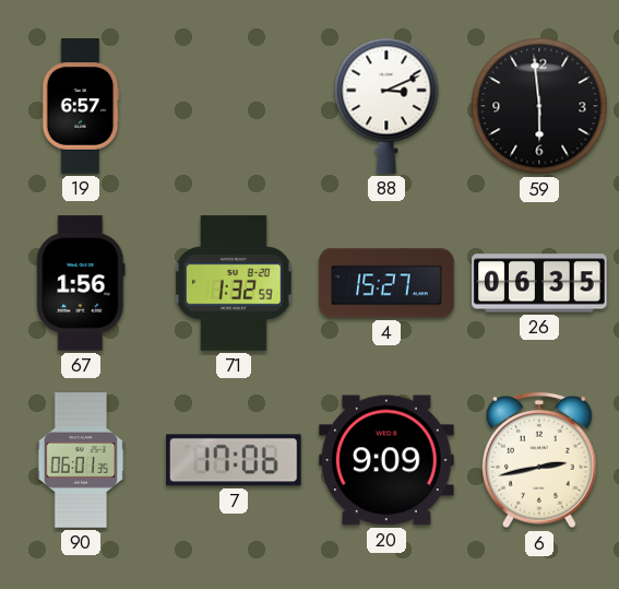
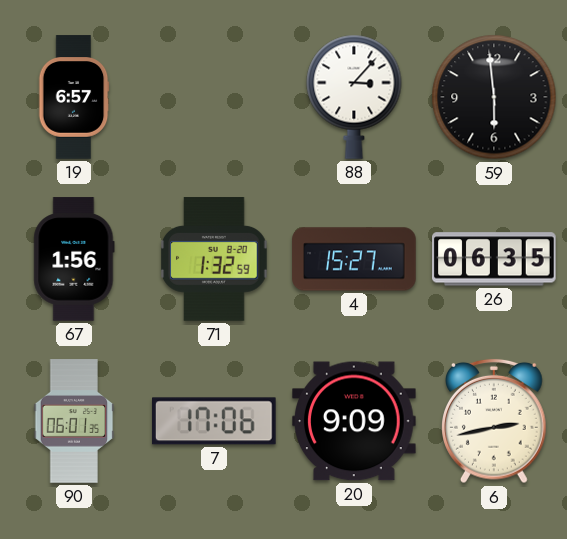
88: 3:11 -> 3:07 (354, 97)
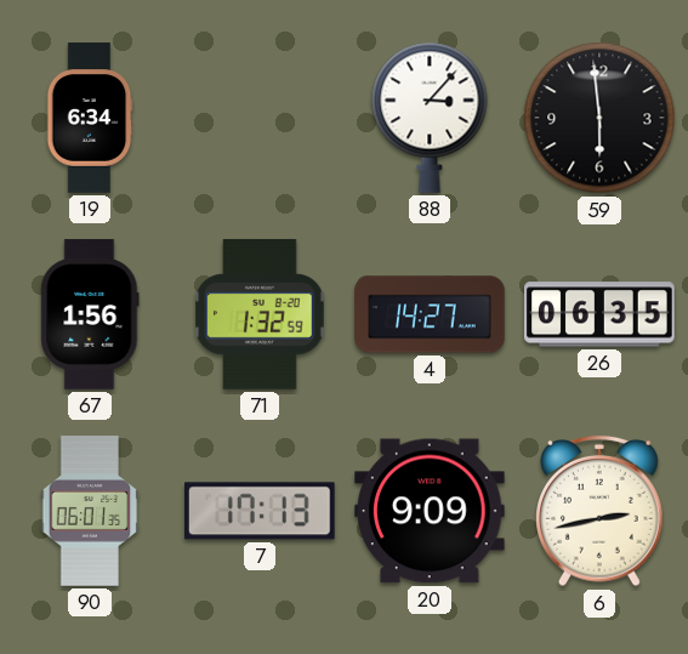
19: 6:57 -> 6:34 (90, 118)
4: 15:27 -> 14:27 (430, 314)
7: 17:06 -> 17:13 (261, 511)
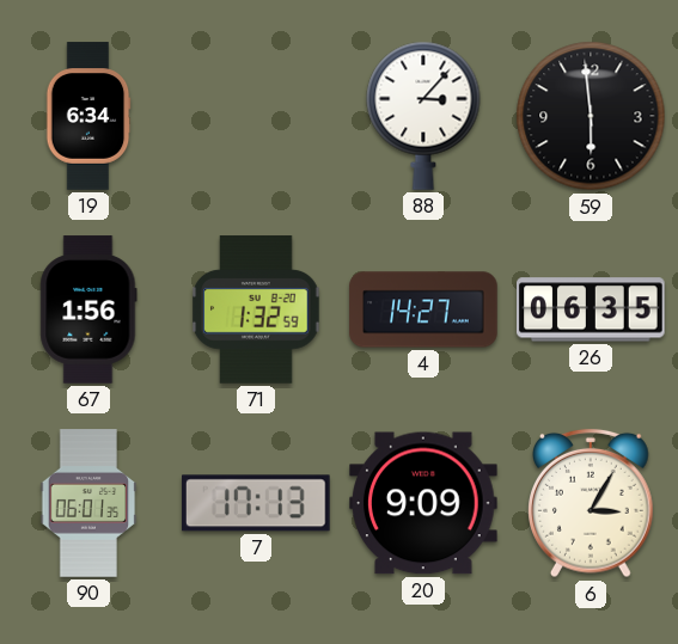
6: 2:43 -> 3:05 (592, 503)
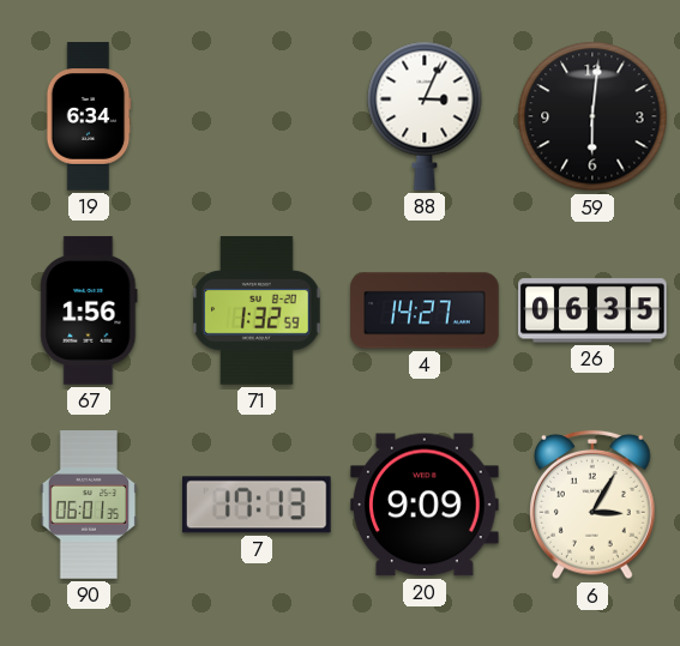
88: 3:07 -> 3:04 (425, 116)
59: 5:59 -> 6:01 (592, 116)
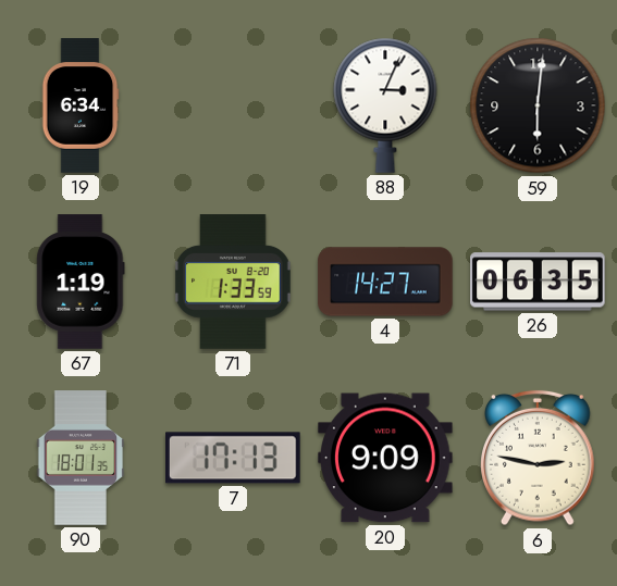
67: 1:56 -> 1:19 (81, 282)
71: 1:32 -> 1:33 (233, 282)
90: 06:01 -> 18:01 (81, 458)
6: 3:05 -> 2:47 (539, 458)
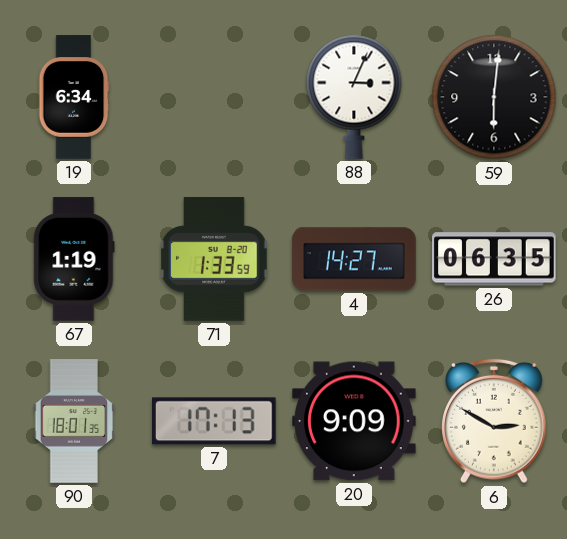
6: 2:47 -> 2:50 (495, 421)
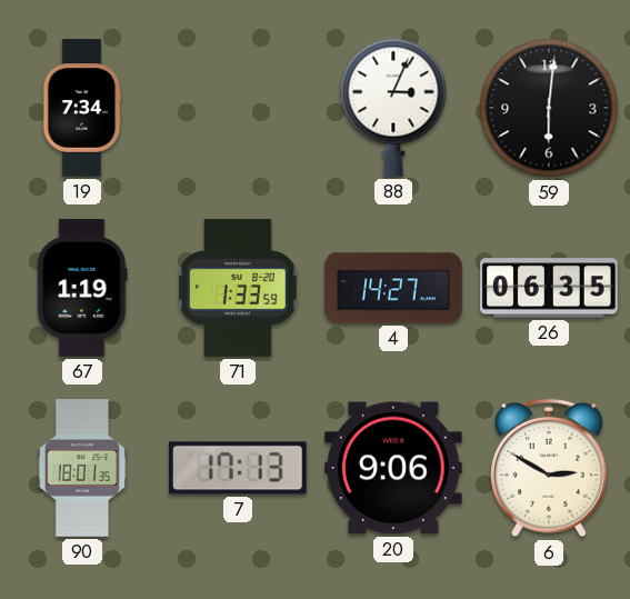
19: 6:34 -> 7:34 (82, 108)
20: 9:09 -> 9:06 (394, 468)
